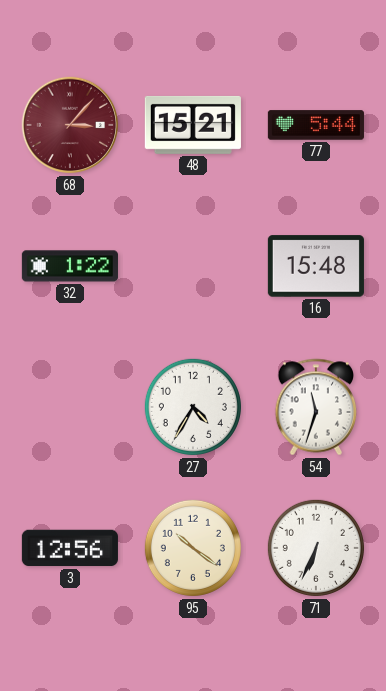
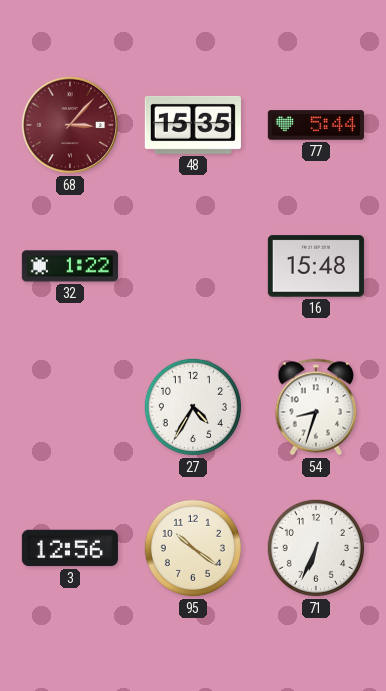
48: 15:21 -> 15:35 (193, 125)
54: 11:33 -> 8:33 (316, 407)
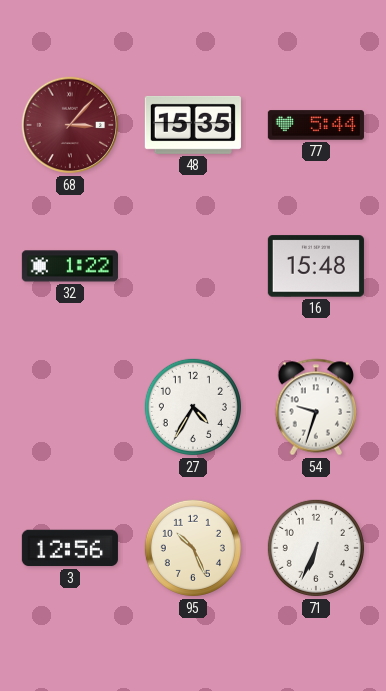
54: 8:33 -> 9:33 (316, 407)
95: 10:21 -> 10:26 (193, 548)
